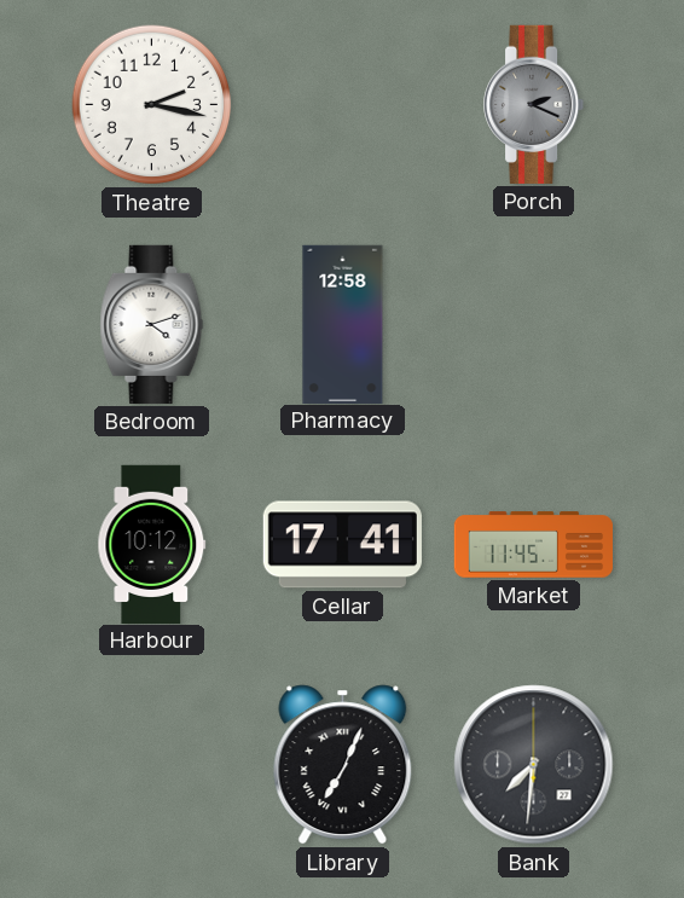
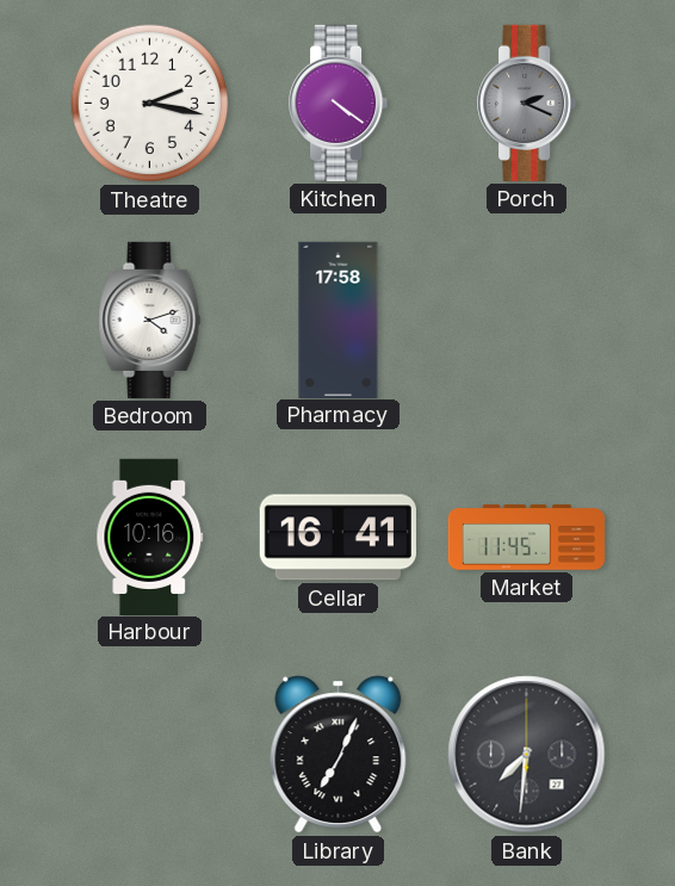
Kitchen: none -> 4:21 (340, 103)
Pharmacy: 12:58 -> 17:58 (339, 320)
Harbour: 10:12 -> 10:16 (150, 537)
Cellar: 17:41 -> 16:41 (337, 538)
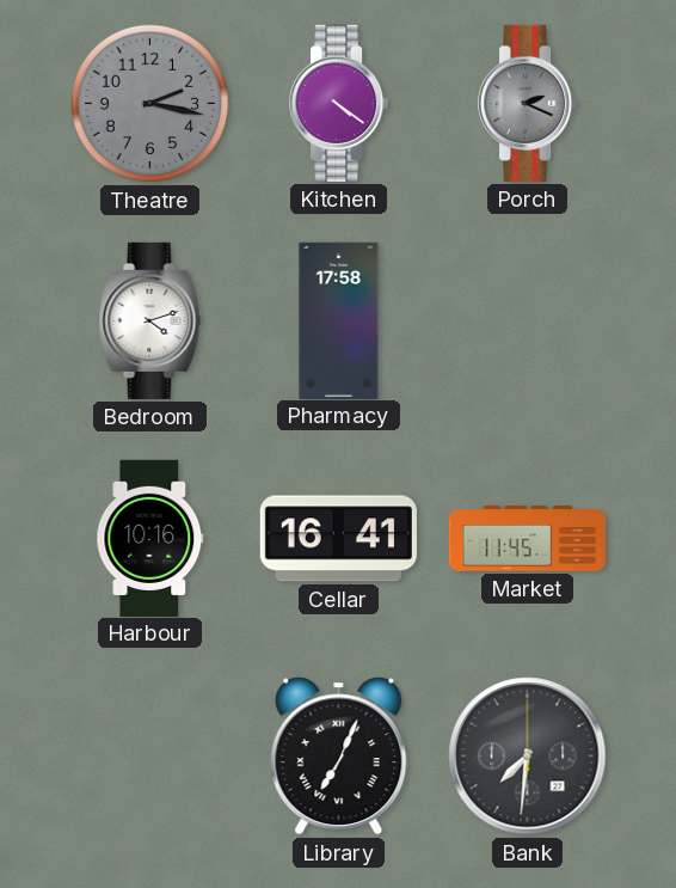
Theatre dial: white -> grey (150, 104)
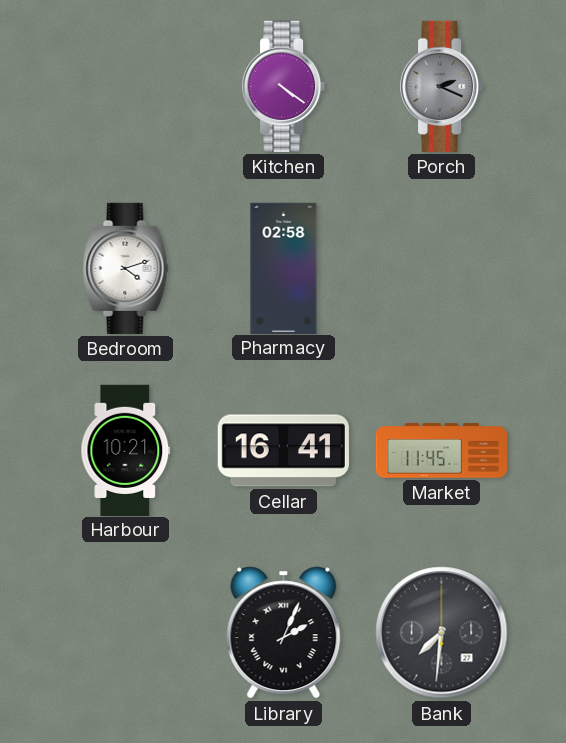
Theatre: 2:17 -> none (150, 104)
Pharmacy: 17:58 -> 02:58 (284, 268)
Harbour: 10:16 -> 10:21 (126, 450)
Library: 7:04 -> 2:04 (284, 633)
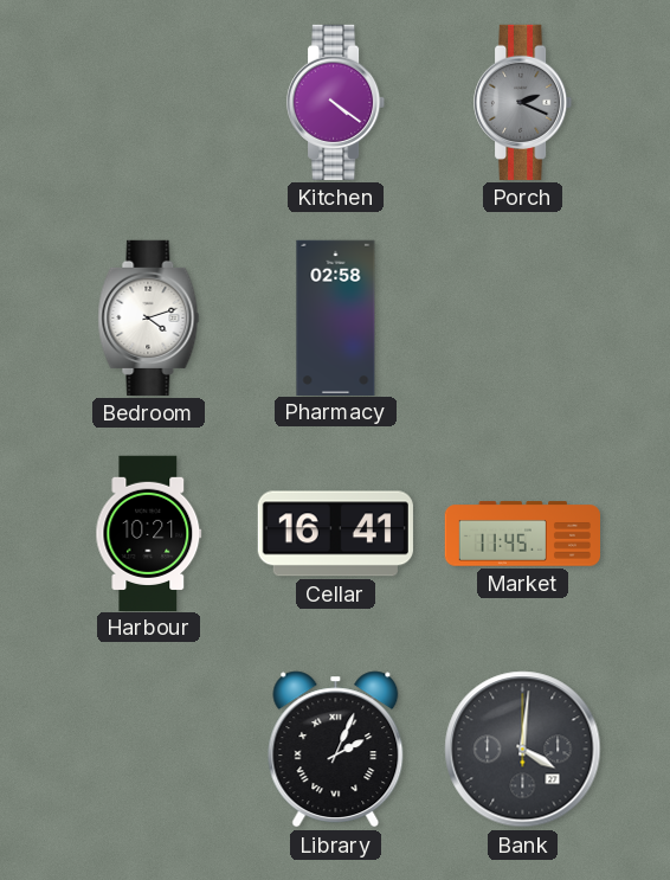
Bank: 7:31 -> 4:01 (523, 750)
